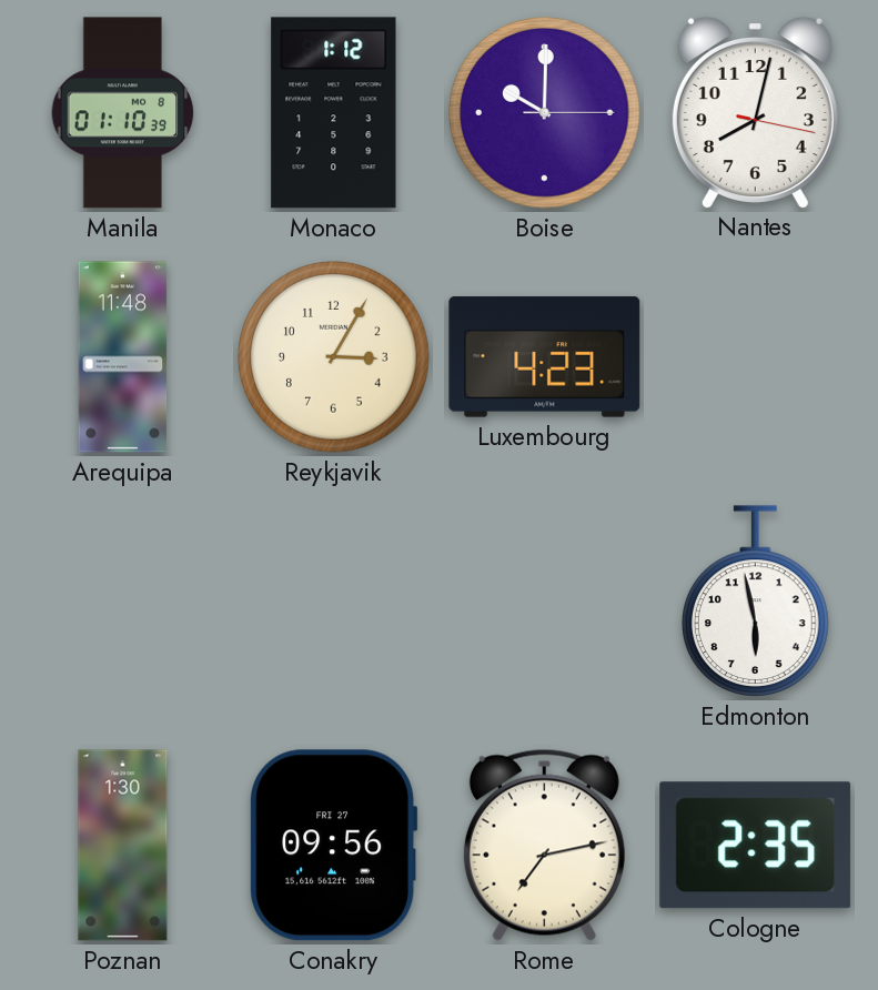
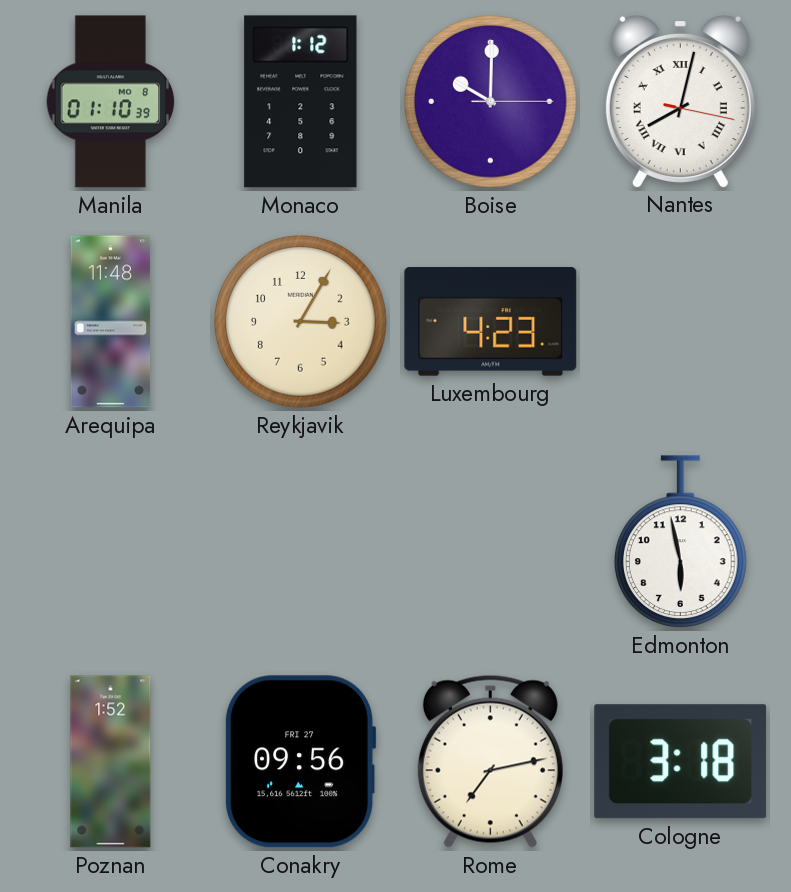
Nantes numerals: Arabic -> Roman (680, 101)
Poznan: 1:30 -> 1:52 (111, 762)
Cologne: 2:35 -> 3:18 (681, 762)
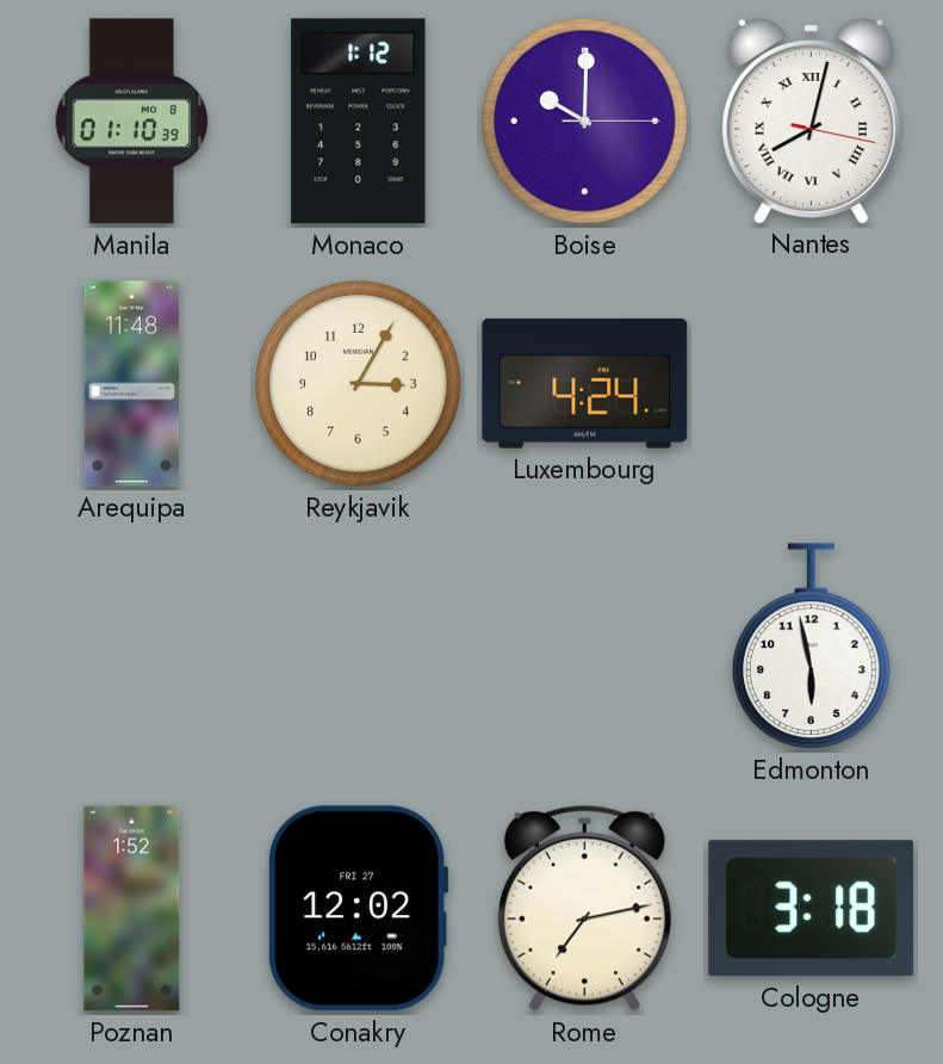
Luxembourg: 4:23 -> 4:24 (585, 384)
Conakry: 09:56 -> 12:02 (359, 909)
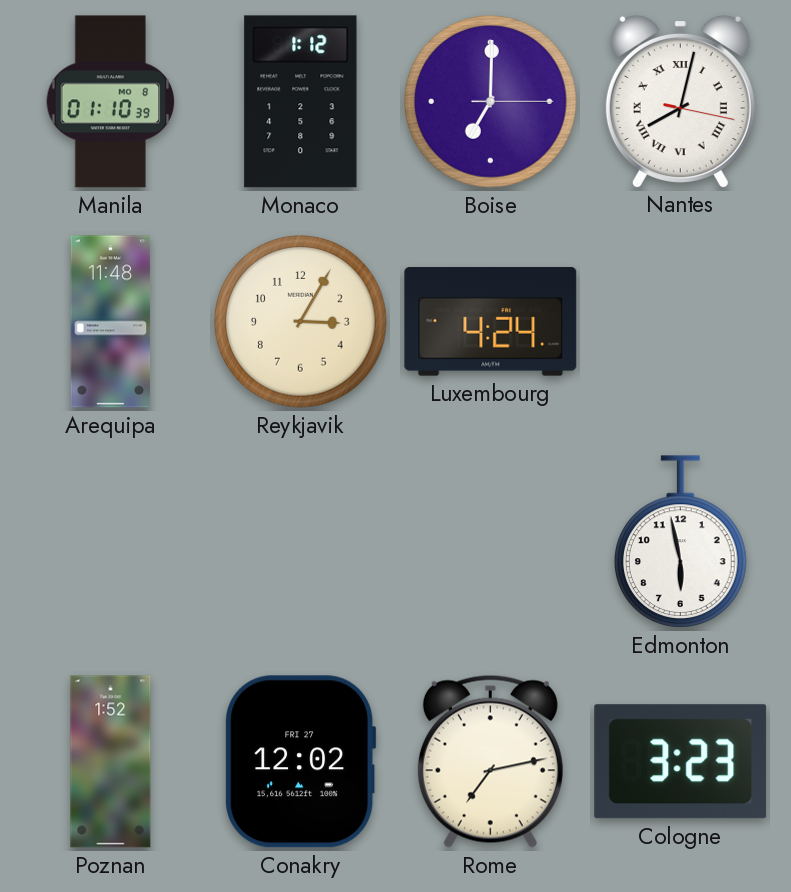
Boise: 10:00 -> 7:00 (491, 102)
Cologne: 3:18 -> 3:23 (681, 762)
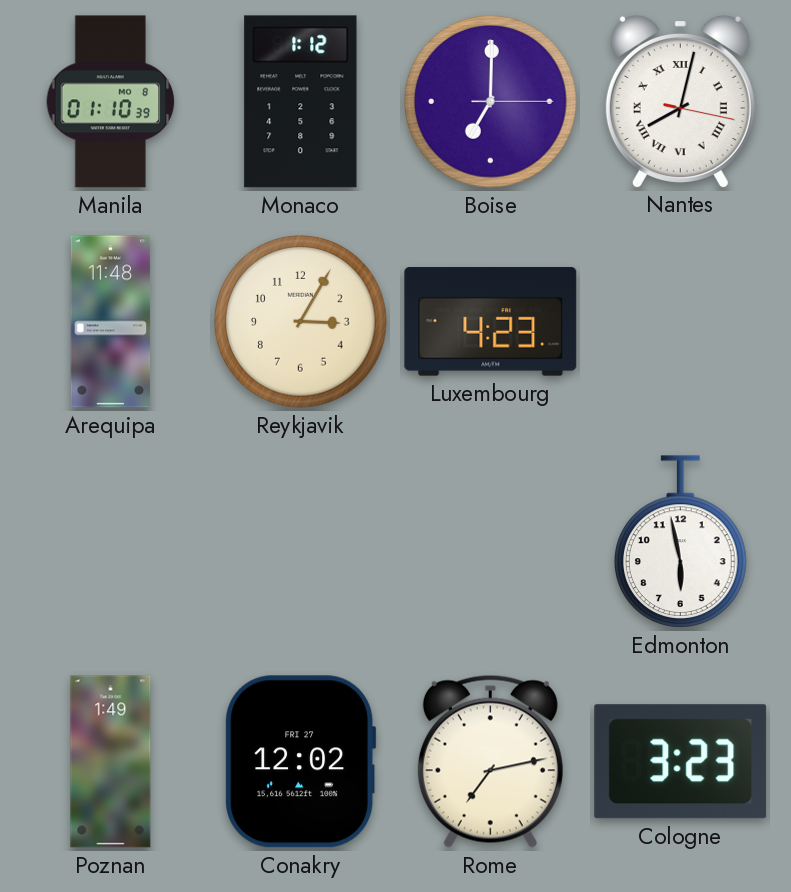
Luxembourg: 4:24 -> 4:23 (491, 322)
Poznan: 1:52 -> 1:49 (111, 762)
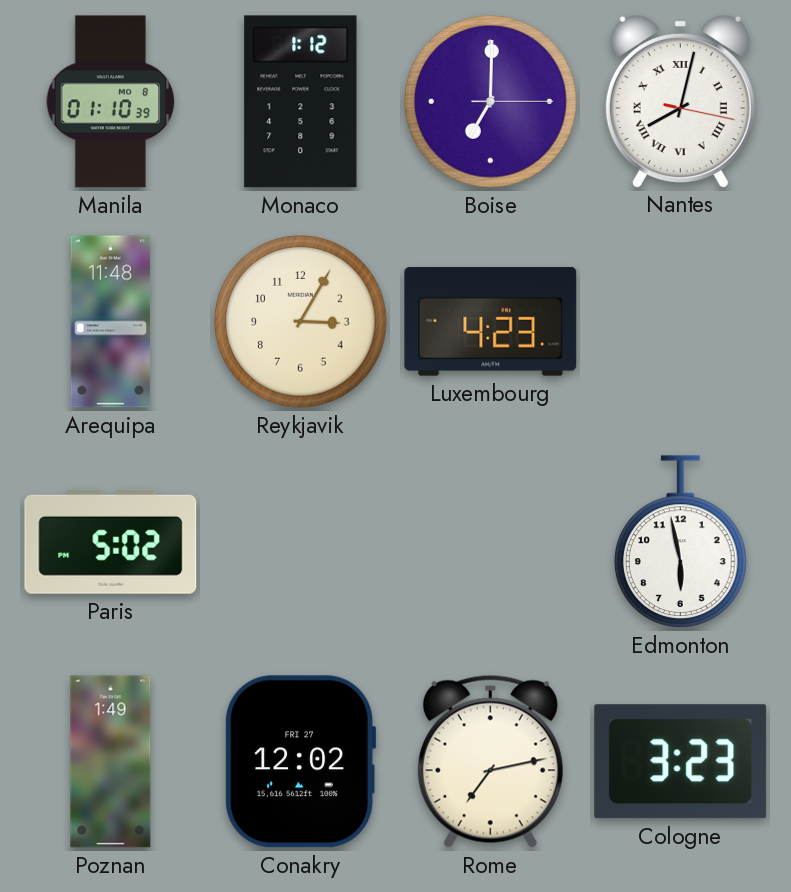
Paris: none -> 5:02 (111, 541)
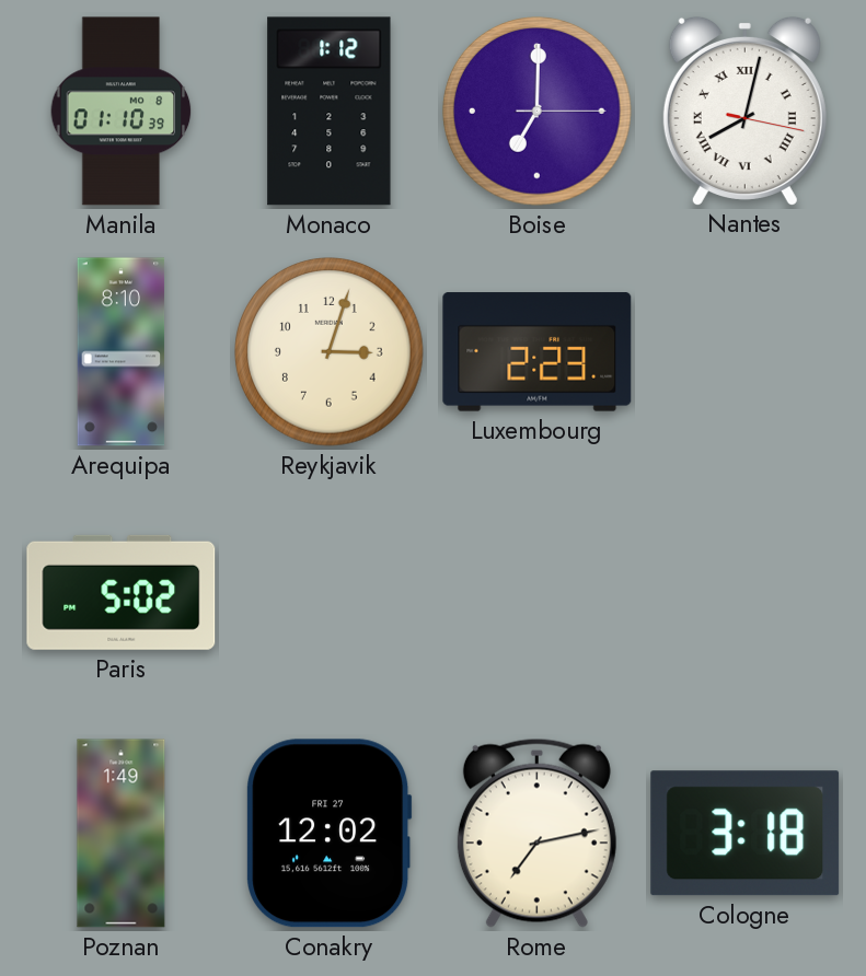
Arequipa: 11:48 -> 8:10 (122, 352)
Reykjavik: 3:05 -> 3:03 (330, 352)
Luxembourg: 4:23 -> 2:23 (538, 352)
Edmonton: 5:58 -> none (681, 542)
Cologne: 3:23 -> 3:18 (746, 834)
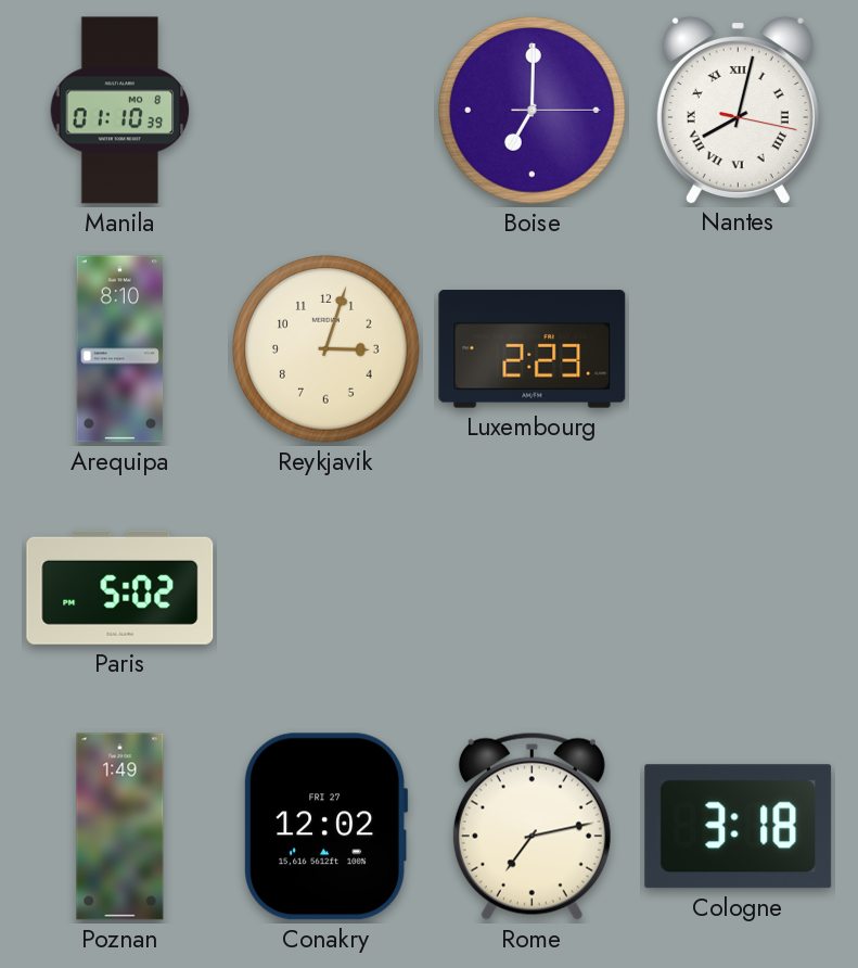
Monaco: 1:12 -> none (330, 112)
